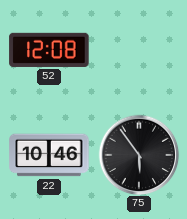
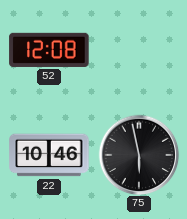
75: 5:54 -> 5:58 (139, 155)
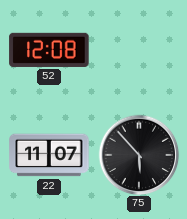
22: 10:46 -> 11:07 (49, 155)
75: 5:58 -> 5:53 (139, 155)
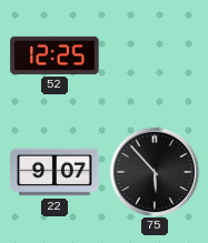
52: 12:08 -> 12:25 (55, 55)
22: 11:07 -> 9:07 (55, 172)
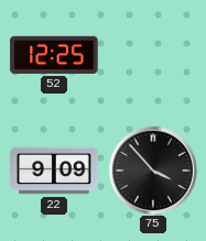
22: 9:07 -> 9:09 (54, 171)
75: 5:53 -> 3:53 (153, 171)
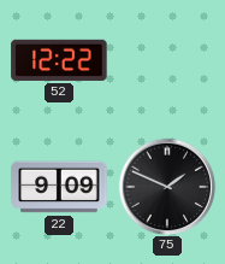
52: 12:25 -> 12:22 (59, 60)
75: 3:53 -> 1:49 (167, 187)
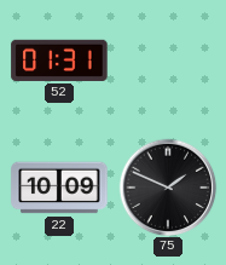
52: 12:22 -> 01:31 (59, 61)
22: 9:09 -> 10:09 (59, 188)
